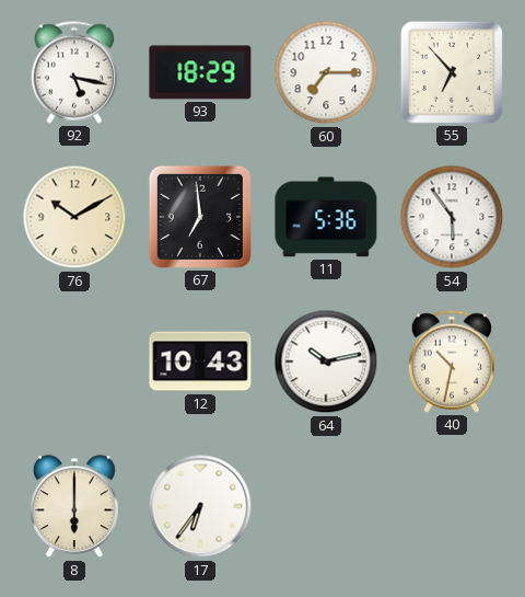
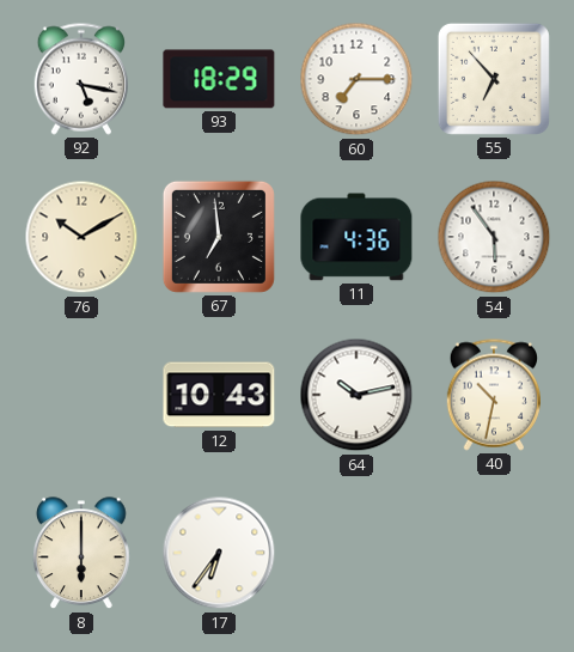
11: 5:36 -> 4:36 (356, 237)
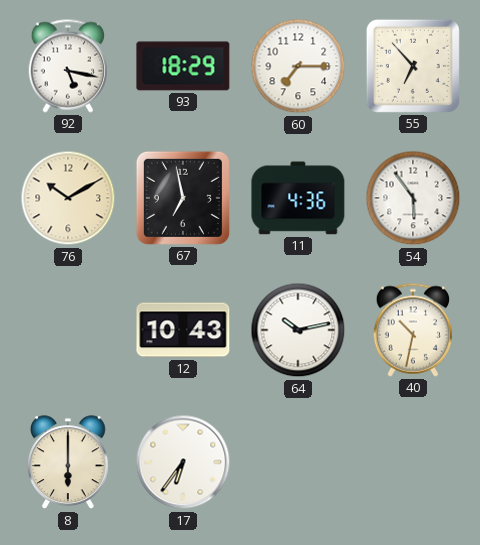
67: 6:59 -> 6:58 (183, 198)
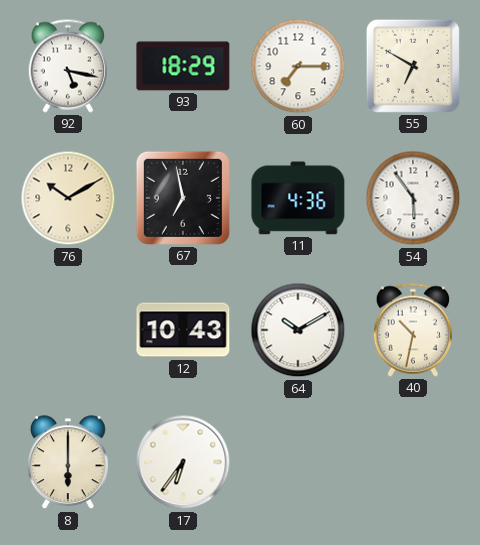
55: 6:53 -> 6:50 (413, 66)
64: 10:13 -> 10:10 (298, 330)
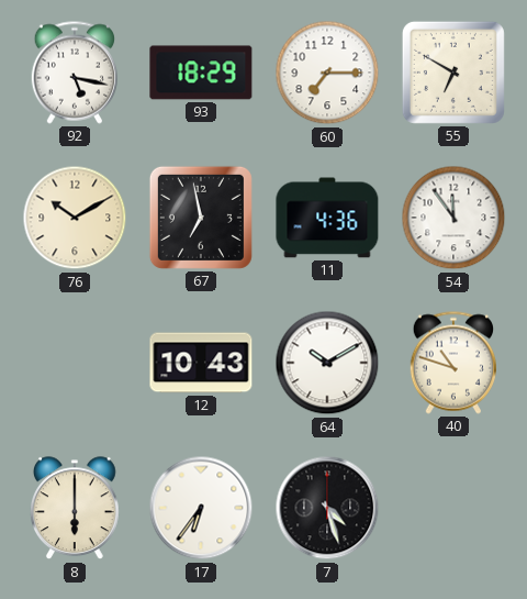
54: 5:54 -> 11:54 (453, 218)
40: 10:32 -> 10:48 (452, 363)
7: none -> 4:27 (327, 508)
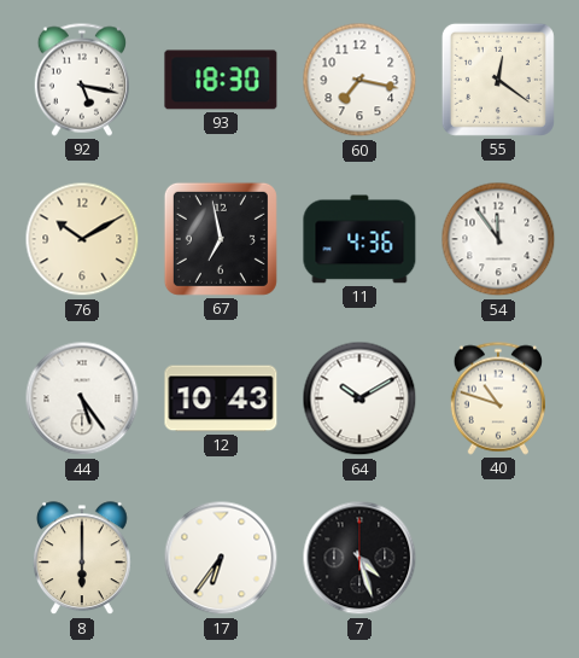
93: 18:29 -> 18:30 (221, 80)
60: 7:15 -> 7:17 (359, 80)
55: 6:50 -> 12:21 (498, 80)
44: none -> 5:24 (82, 398)
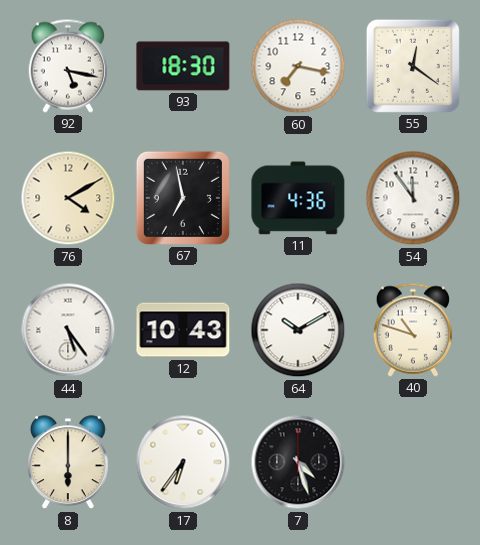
76: 10:10 -> 4:10 (68, 198)
